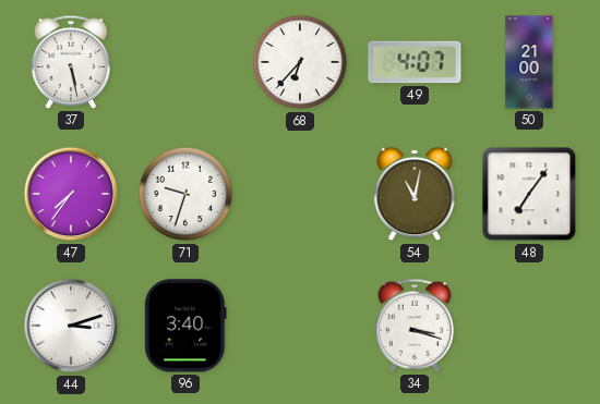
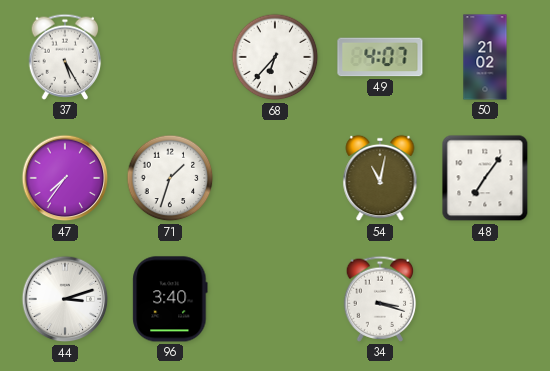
37: 5:28 -> 5:25 (65, 57)
50: 21:00 -> 21:02 (485, 57)
71: 9:33 -> 1:33 (170, 178)
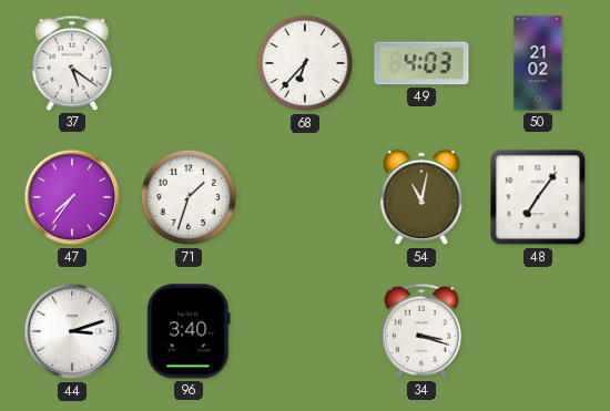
37: 5:25 -> 5:21 (72, 63)
49: 4:07 -> 4:03 (421, 63)
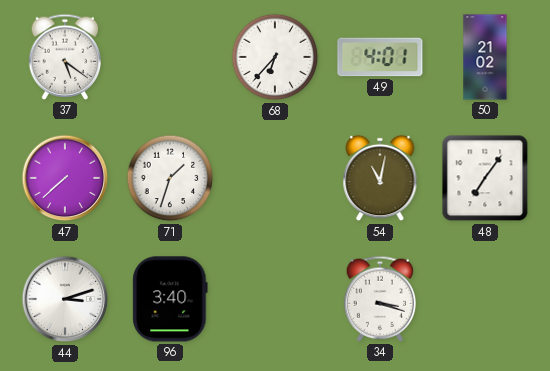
49: 4:03 -> 4:01 (380, 57)
47: 7:36 -> 7:38 (65, 178)
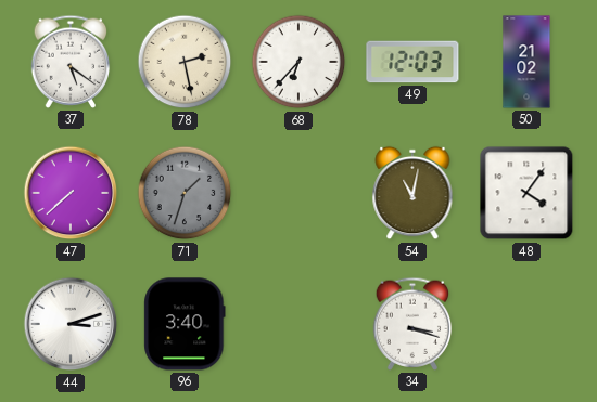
78: none -> 2:28 (185, 62)
49: 4:01 -> 12:03 (412, 62)
71 dial: white -> grey (185, 193)
48: 7:06 -> 4:06 (526, 193)
